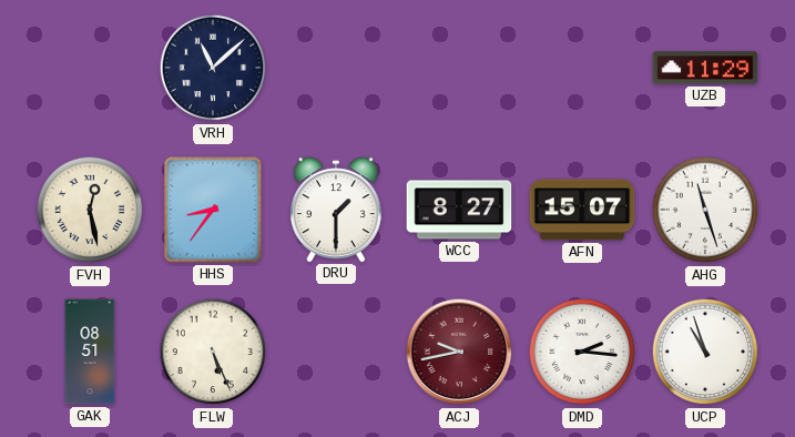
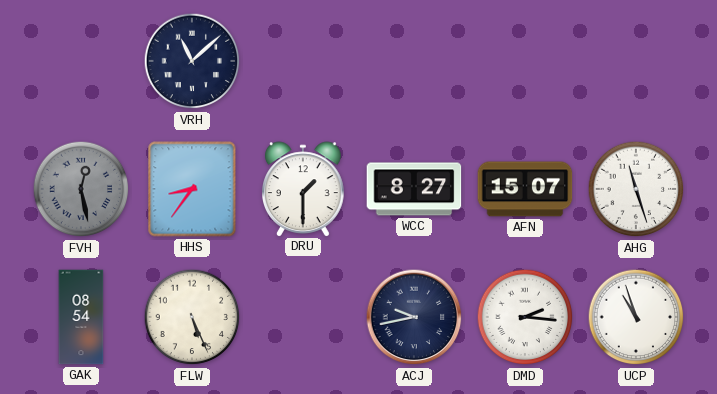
UZB: 11:29 -> none (705, 68)
FVH dial: cream -> grey (81, 189)
GAK: 08:51 -> 08:54 (81, 317)
ACJ dial: burgundy -> navy (414, 317)
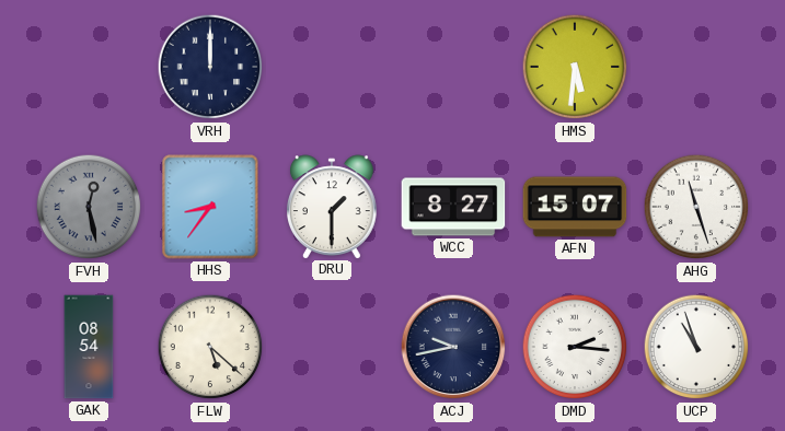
VRH: 11:08 -> 12:00 (210, 67)
HMS: none -> 5:31 (575, 67)
FLW: 5:26 -> 5:22 (210, 347)
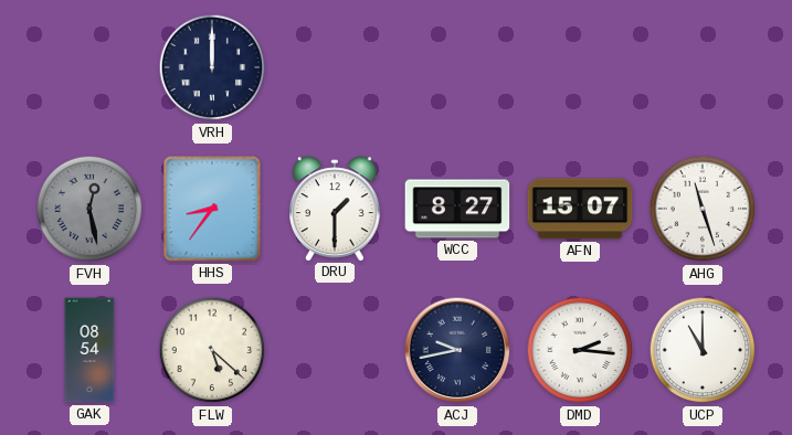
HMS: 5:31 -> none (575, 67)
UCP: 10:57 -> 11:00 (703, 350)
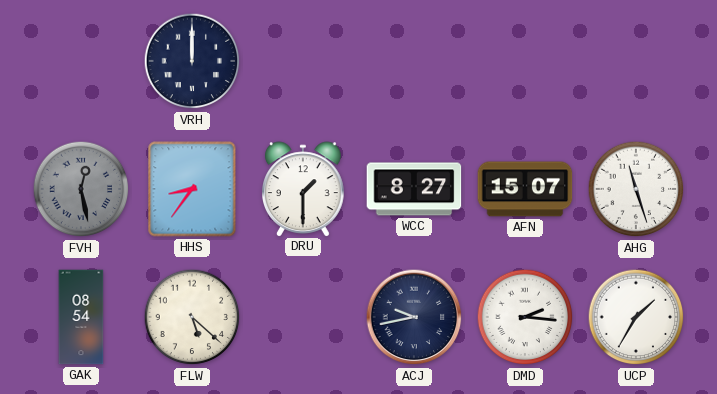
UCP: 11:00 -> 1:35 (636, 317)
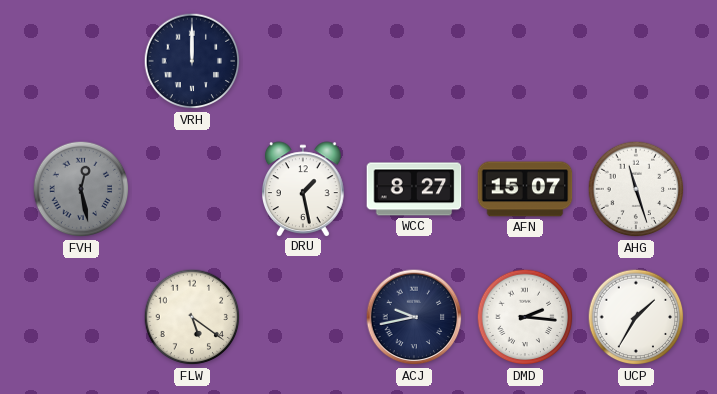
HHS: 8:36 -> none (192, 189)
DRU: 1:30 -> 1:28 (304, 189)
GAK: 08:54 -> none (81, 317)
FLW: 5:22 -> 5:21 (192, 317)
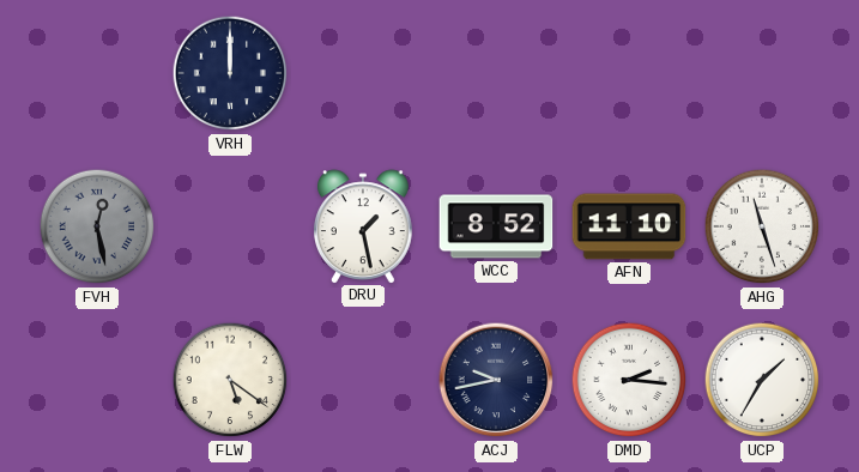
WCC: 8:27 -> 8:52 (496, 226)
AFN: 15:07 -> 11:10 (629, 226)
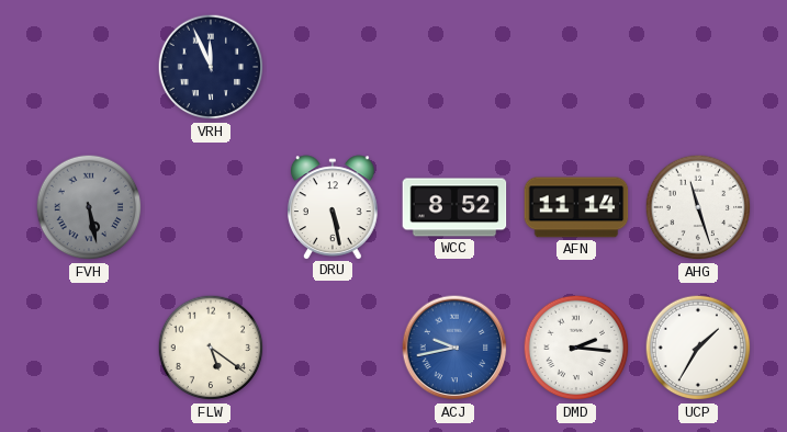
VRH: 12:00 -> 11:56 (211, 67)
FVH: 12:28 -> 5:28 (89, 207)
DRU: 1:28 -> 5:28 (334, 207)
AFN: 11:10 -> 11:14 (576, 207)
ACJ dial: navy -> blue (454, 348)
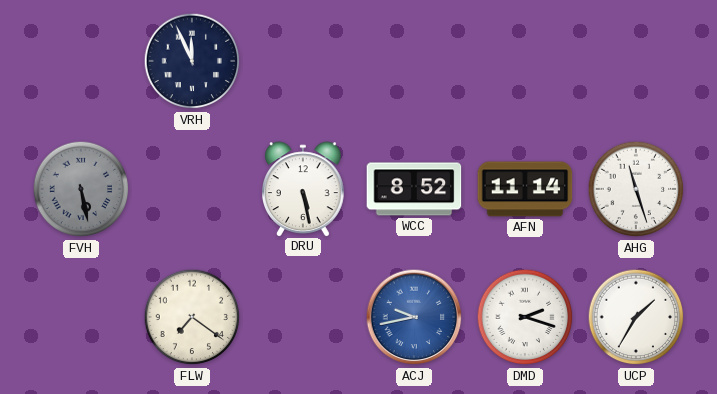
FLW: 5:21 -> 7:21 (192, 317)
DMD: 2:16 -> 2:18 (525, 317)
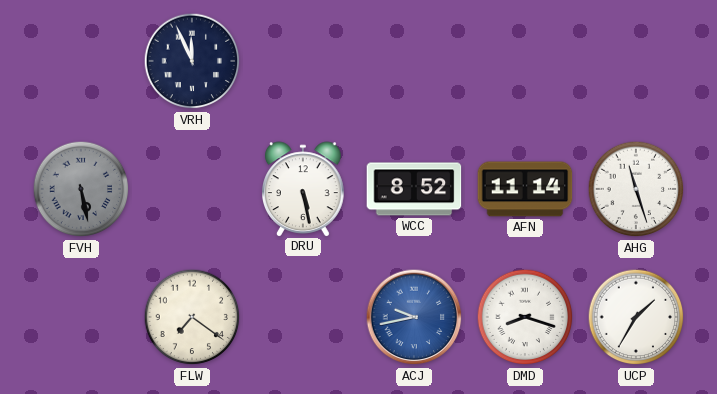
DMD: 2:18 -> 8:18 (525, 317)
